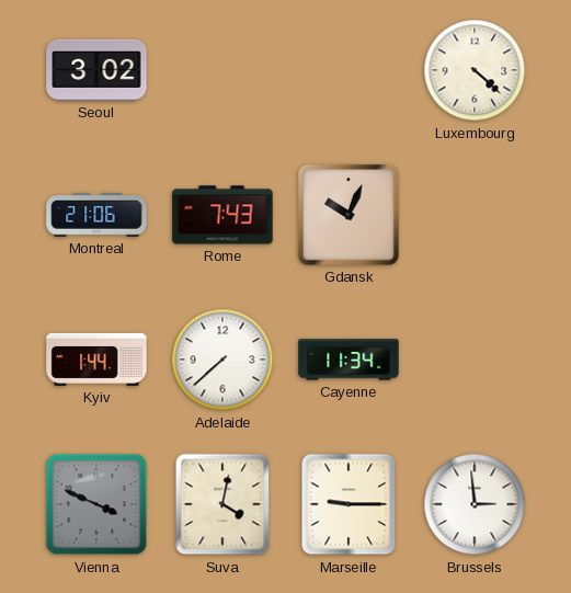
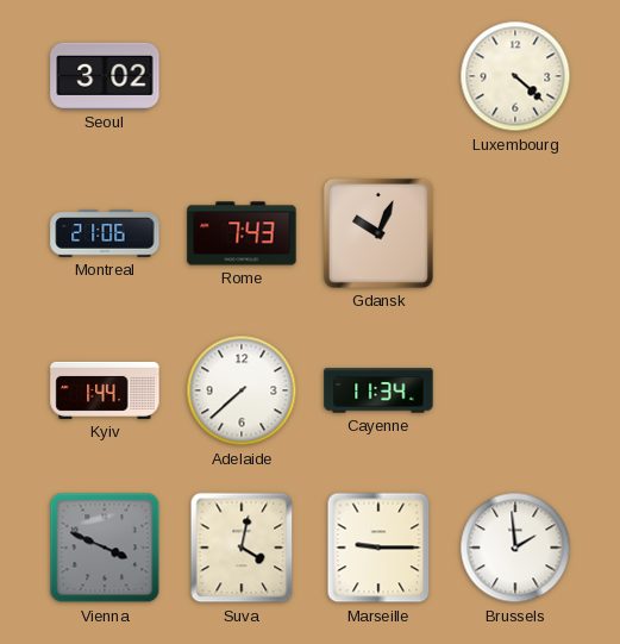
Brussels: 2:59 -> 1:59 (515, 548)
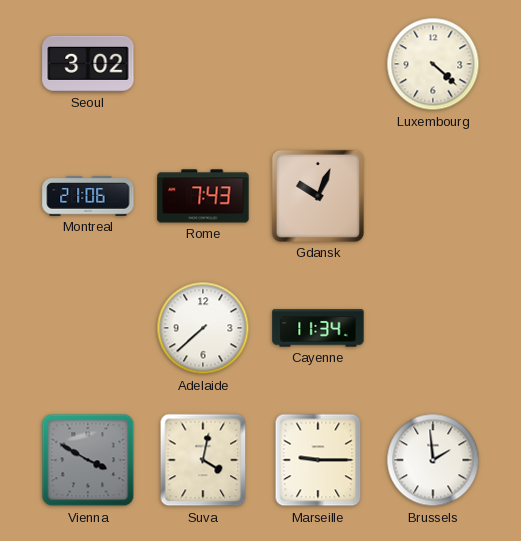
Kyiv: 1:44 -> none (105, 390)
Vienna: 3:49 -> 3:50 (88, 460)
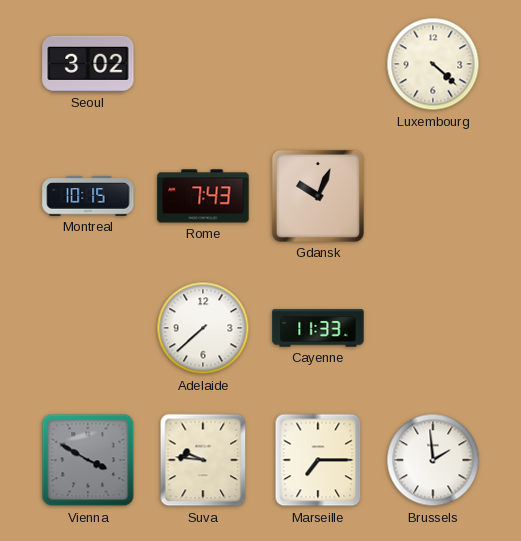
Montreal: 21:06 -> 10:15 (88, 196)
Cayenne: 11:34 -> 11:33 (318, 328)
Suva: 4:02 -> 9:46 (203, 460)
Marseille: 9:15 -> 7:15 (318, 460)
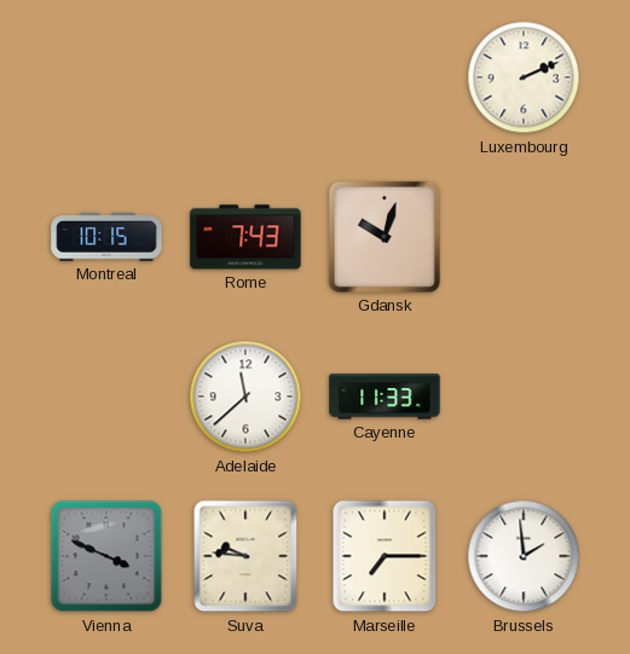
Seoul: 3:02 -> none (88, 64)
Luxembourg: 4:22 -> 2:11 (524, 77)
Gdansk: 10:04 -> 10:03 (385, 237)
Adelaide: 7:38 -> 11:38 (245, 397)
Vienna: 3:50 -> 3:49 (106, 556)
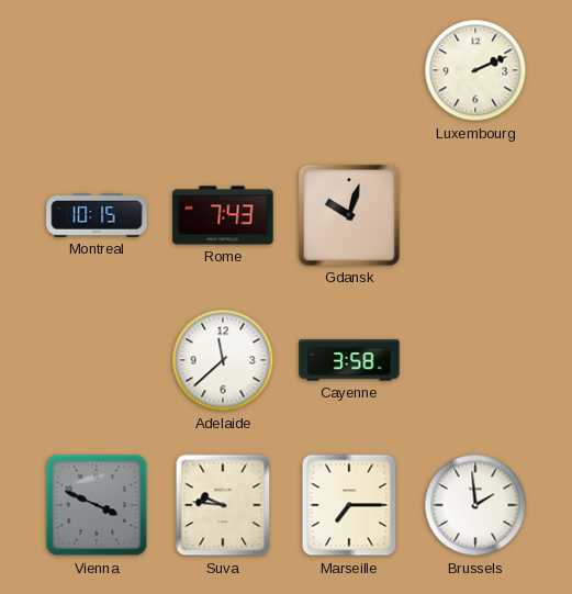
Cayenne: 11:33 -> 3:58 (349, 360)
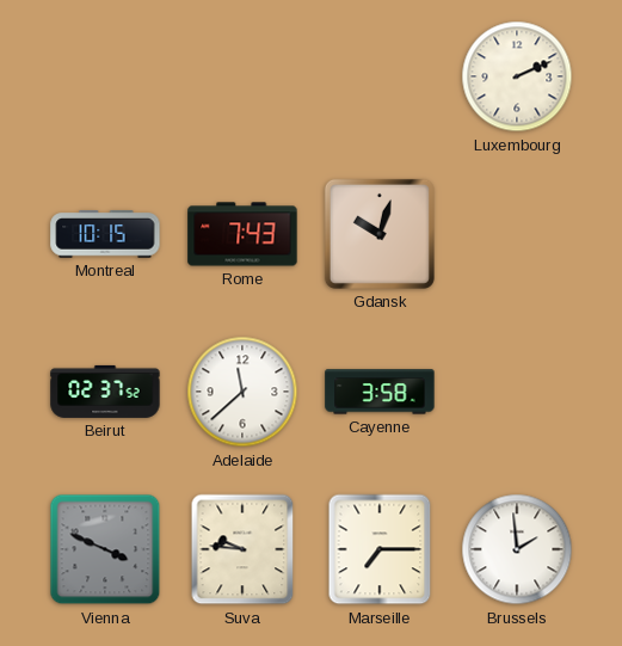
Beirut: none -> 02:37 (105, 392)
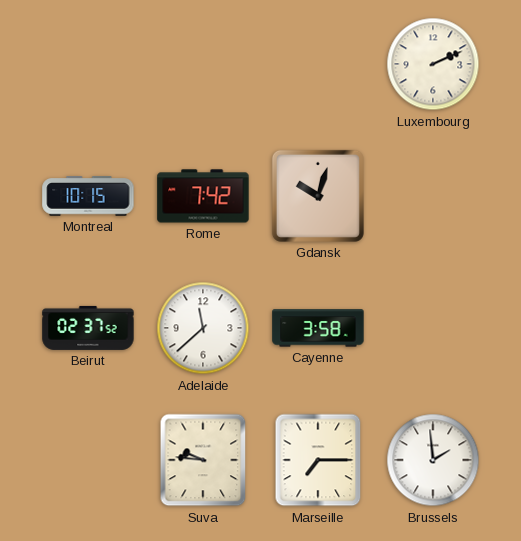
Rome: 7:43 -> 7:42 (203, 196)
Vienna: 3:49 -> none (105, 549)
